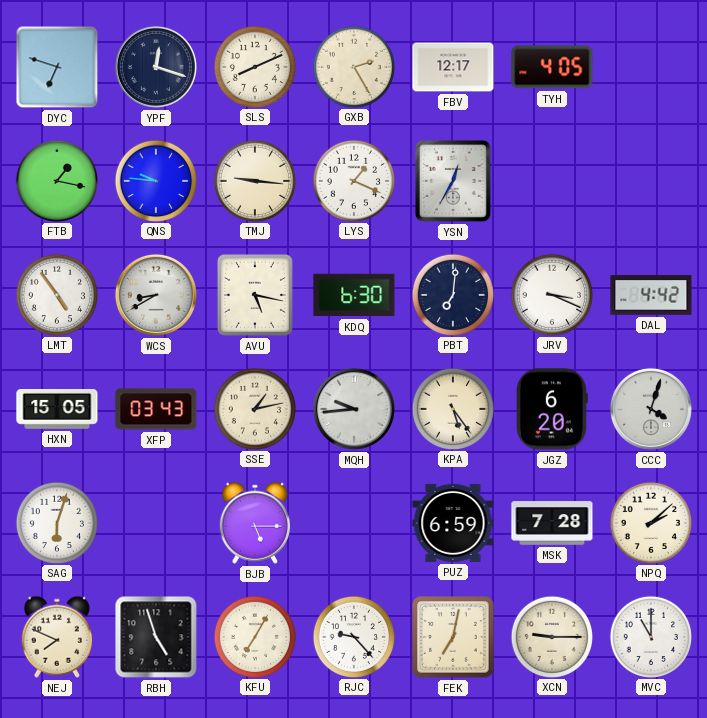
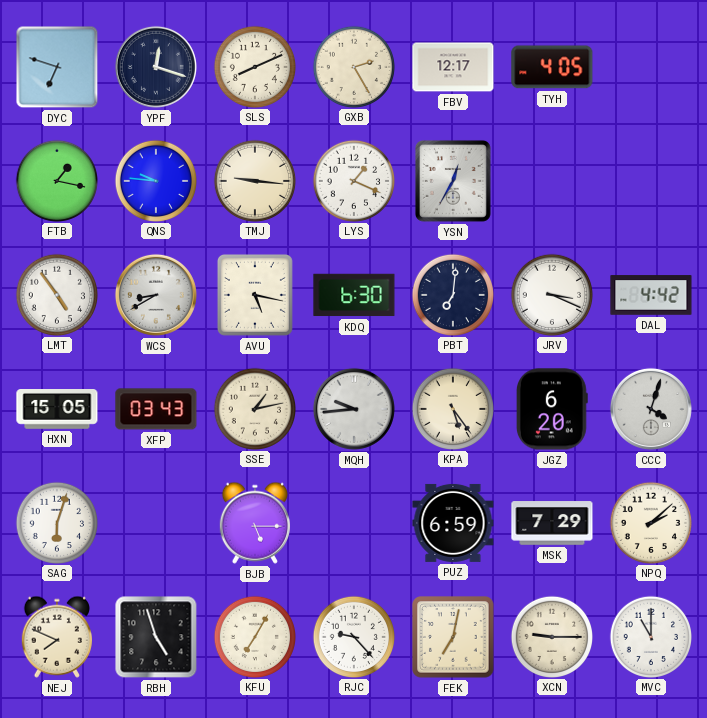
MSK: 7:28 -> 7:29 (552, 523)
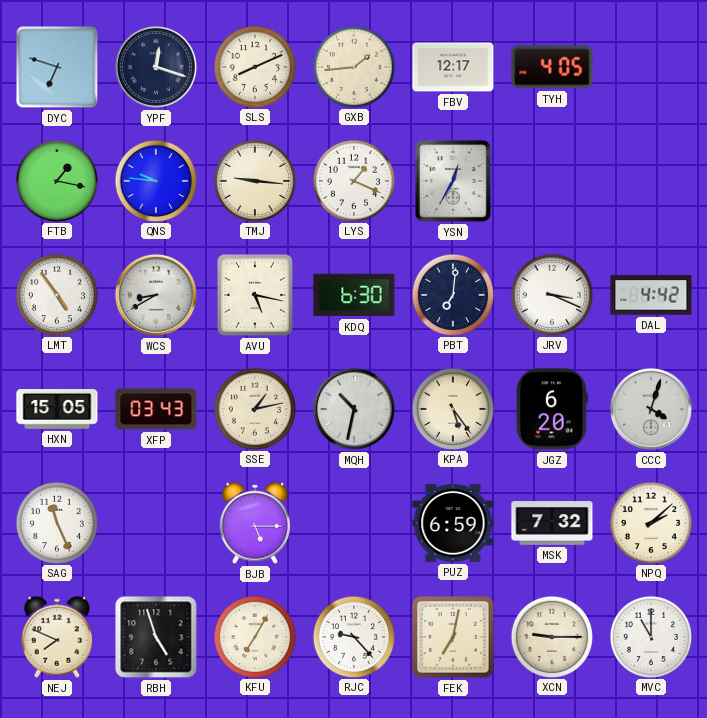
GXB: 2:25 -> 1:44 (353, 66)
MQH: 9:44 -> 10:32 (354, 409)
SAG: 6:03 -> 11:26 (56, 522)
MSK: 7:29 -> 7:32 (552, 523)
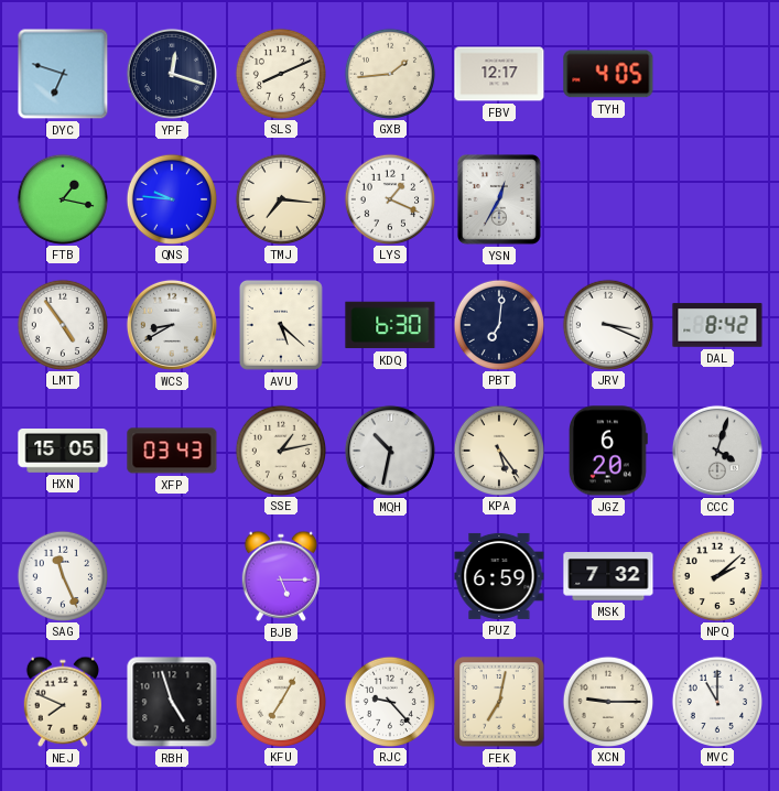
TMJ: 9:16 -> 7:16 (280, 198)
AVU: 5:17 -> 5:22 (281, 325)
DAL: 4:42 -> 8:42 (717, 325)
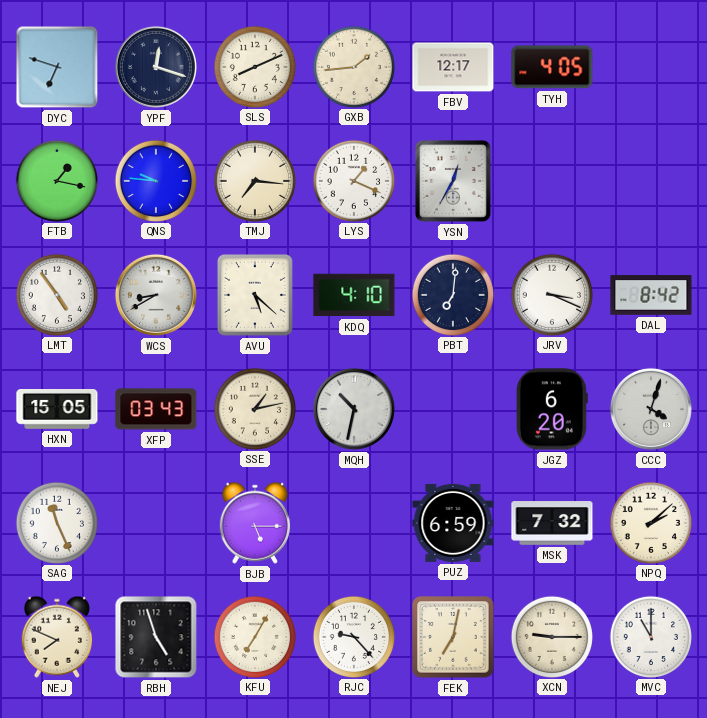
KDQ: 6:30 -> 4:10 (354, 295)
KPA: 5:24 -> none (498, 449)
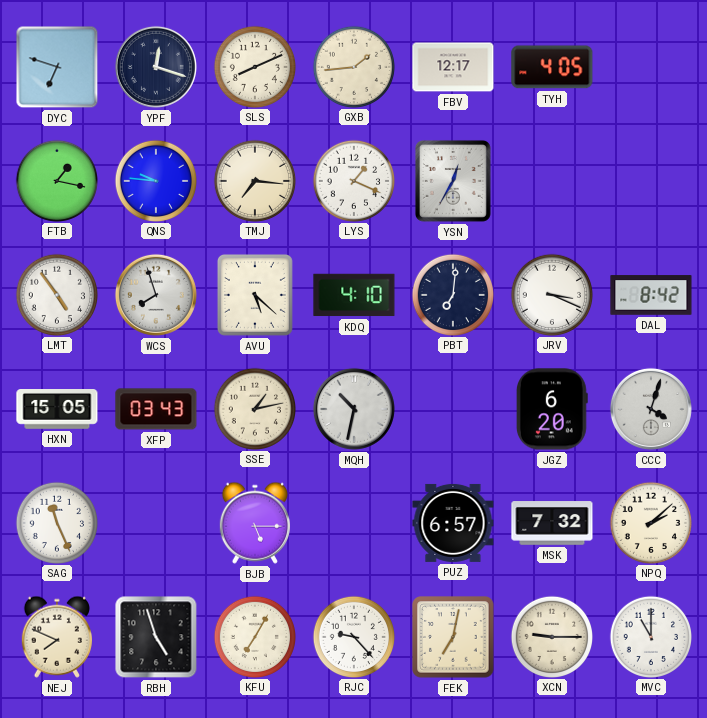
WCS: 8:40 -> 7:57 (156, 295)
PUZ: 6:59 -> 6:57 (453, 523)
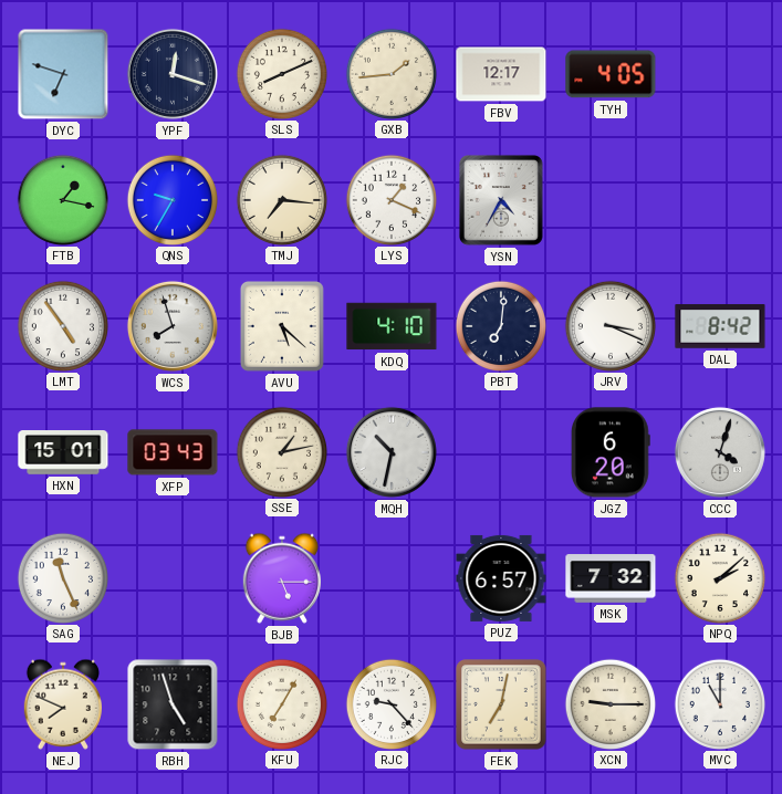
QNS: 9:46 -> 9:35 (171, 199)
YSN: 12:35 -> 4:35 (501, 200)
HXN: 15:05 -> 15:01 (63, 453)
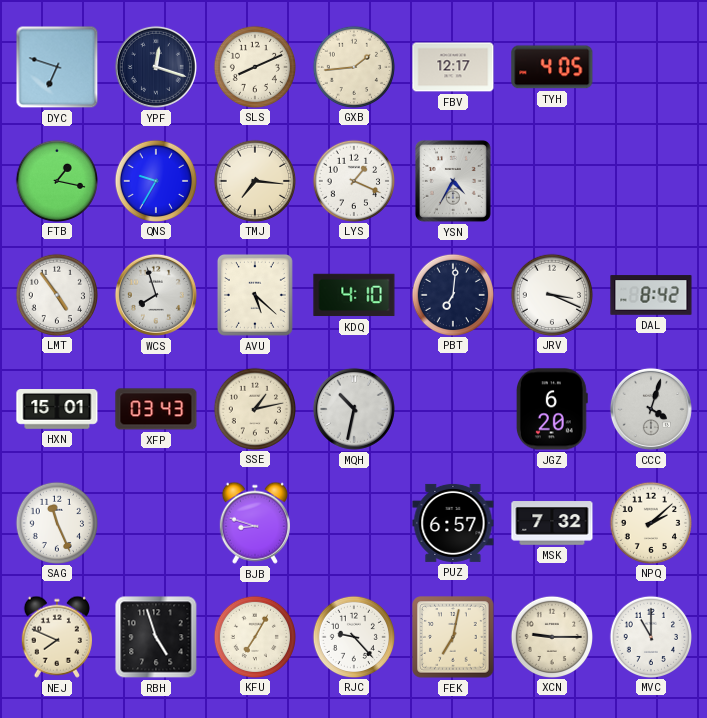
BJB: 5:15 -> 8:48 (255, 523)
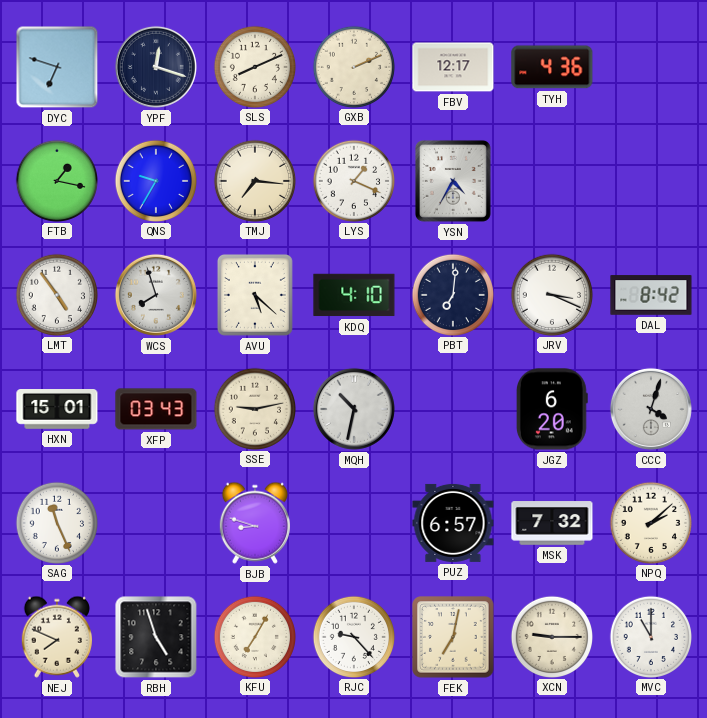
GXB: 1:44 -> 2:11 (353, 66)
TYH: 4:05 -> 4:36 (552, 67)
SSE: 1:13 -> 9:13 (254, 408)
